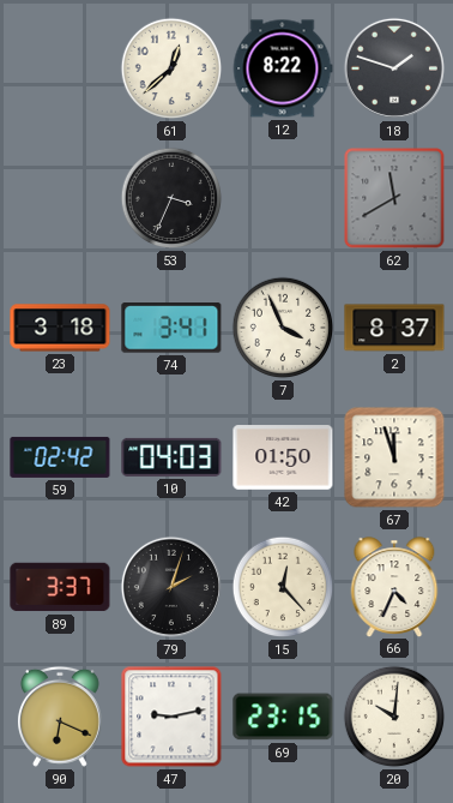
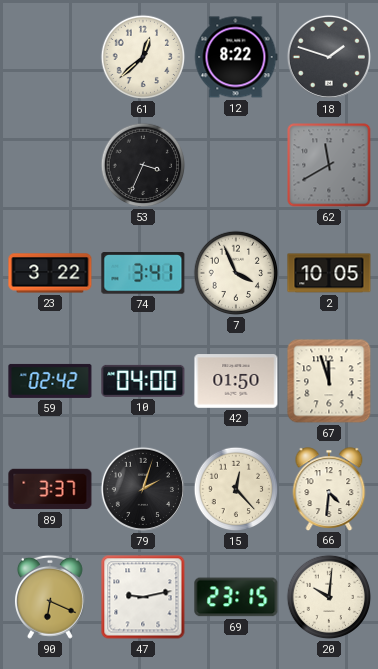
23: 3:18 -> 3:22 (50, 273)
2: 8:37 -> 10:05 (329, 273)
10: 04:03 -> 04:00 (143, 381)
66: 4:34 -> 4:31 (329, 489)
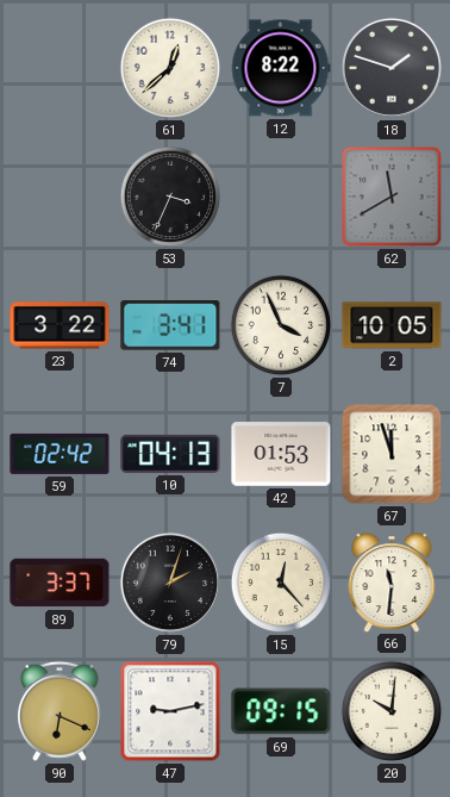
10: 04:00 -> 04:13 (170, 454)
42: 01:50 -> 01:53 (281, 454)
66: 4:31 -> 11:31 (392, 583)
69: 23:15 -> 09:15 (281, 711)
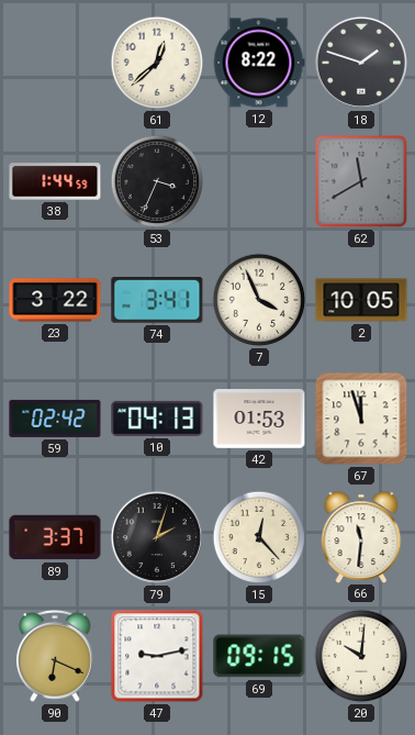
38: none -> 1:44 (55, 181)
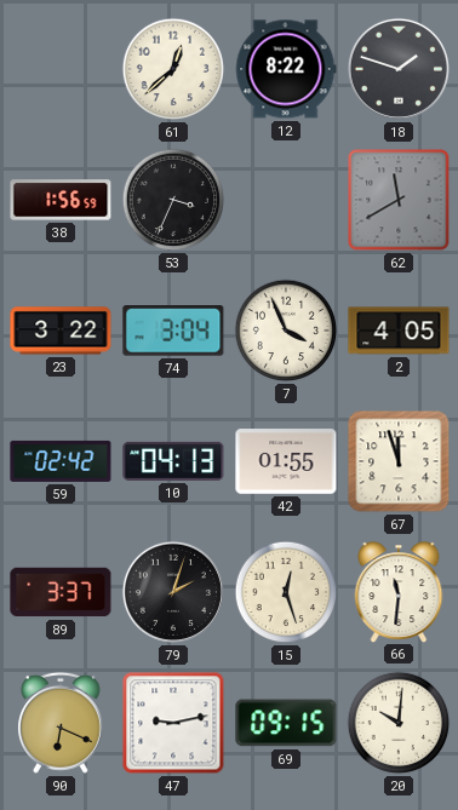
38: 1:44 -> 1:56 (61, 200)
74: 3:41 -> 3:04 (173, 331)
2: 10:05 -> 4:05 (399, 331)
42: 01:53 -> 01:55 (286, 461)
15: 12:23 -> 12:27 (286, 592)
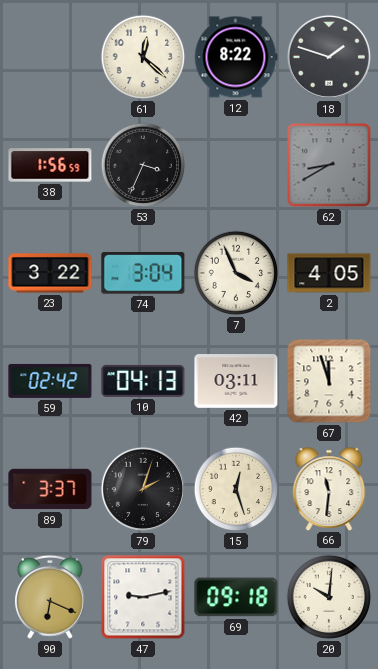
61: 12:38 -> 12:22 (143, 57)
62: 11:40 -> 8:40 (329, 165)
42: 01:55 -> 03:11 (236, 381)
69: 09:15 -> 09:18 (236, 597)
